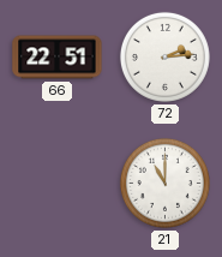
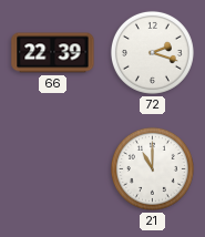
66: 22:51 -> 22:39 (53, 53)
72: 2:14 -> 2:18 (152, 52)
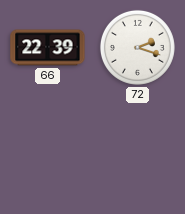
21: 11:00 -> none (152, 168)
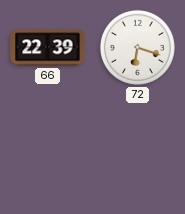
72: 2:18 -> 6:18 (137, 47)
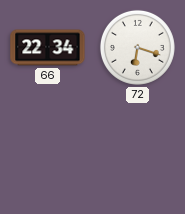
66: 22:39 -> 22:34 (48, 48)
